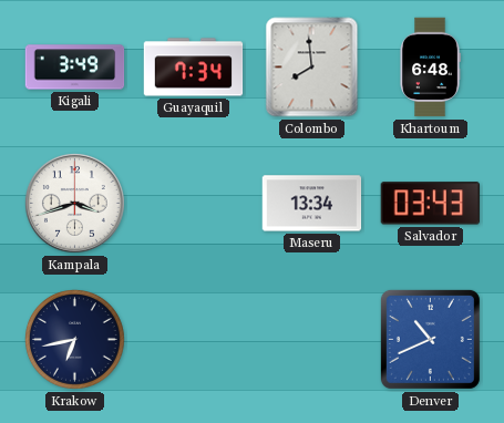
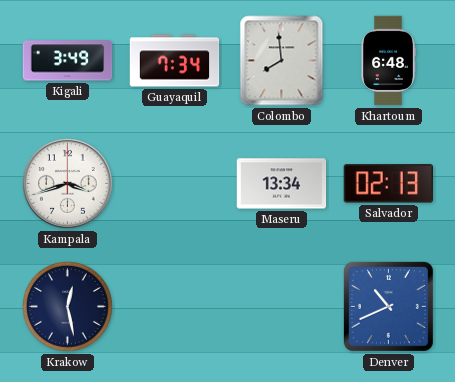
Salvador: 03:43 -> 02:13 (388, 184)
Krakow: 6:43 -> 12:28 (68, 307)
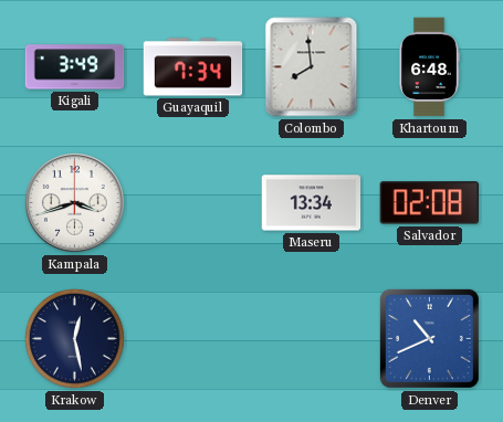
Salvador: 02:13 -> 02:08 (429, 203)
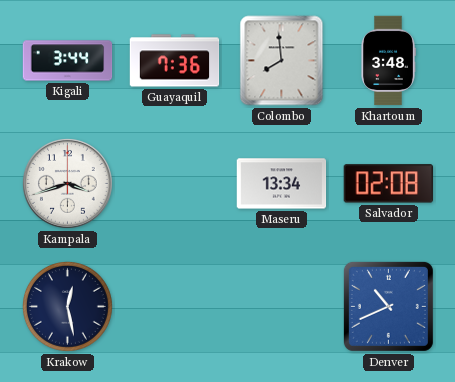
Kigali: 3:49 -> 3:44 (68, 61)
Guayaquil: 7:34 -> 7:36 (175, 61)
Khartoum: 6:48 -> 3:48 (388, 61)
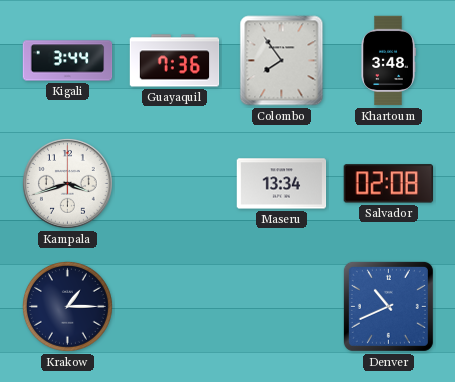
Colombo: 7:59 -> 7:54 (282, 61)
Krakow: 12:28 -> 1:15 (68, 307)
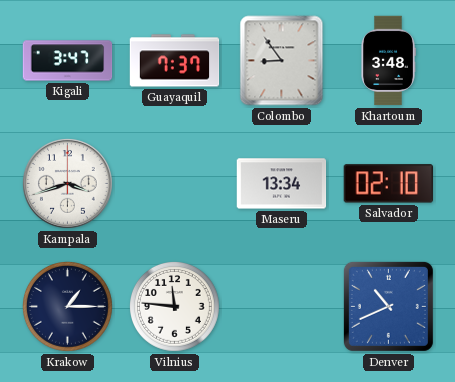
Kigali: 3:44 -> 3:47 (68, 61)
Guayaquil: 7:36 -> 7:37 (175, 61)
Colombo: 7:54 -> 8:54 (282, 61)
Salvador: 02:08 -> 02:10 (388, 184)
Vilnius: none -> 11:46 (175, 307)
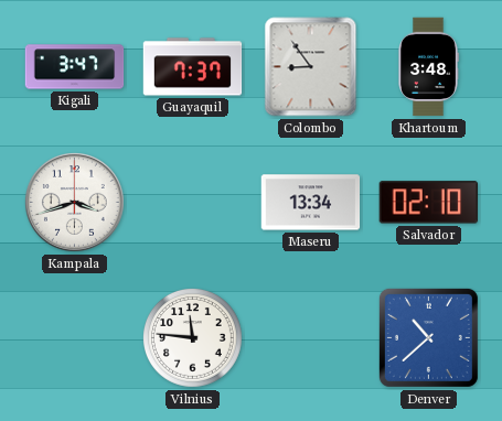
Krakow: 1:15 -> none (68, 307)
Denver: 10:41 -> 10:38 (428, 337)
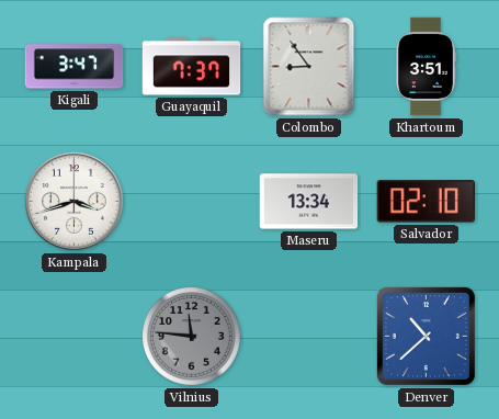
Khartoum: 3:48 -> 3:51 (426, 67)
Vilnius dial: white -> grey (192, 337)
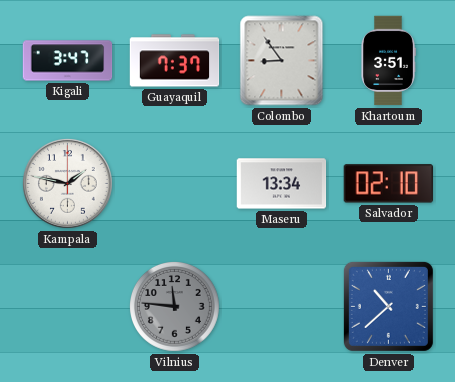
Kampala: 3:42 -> 1:47 (67, 184)
